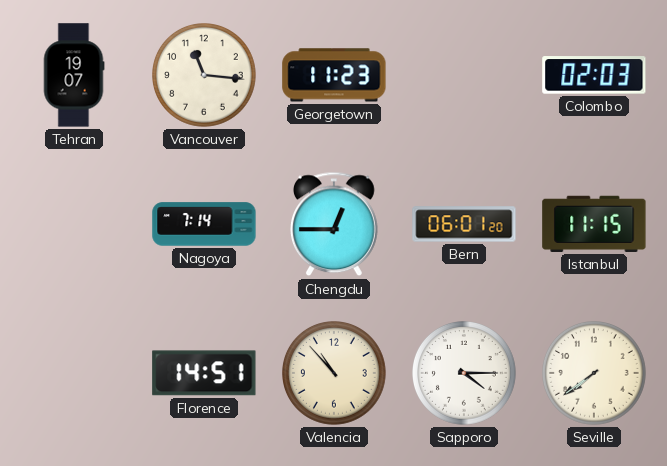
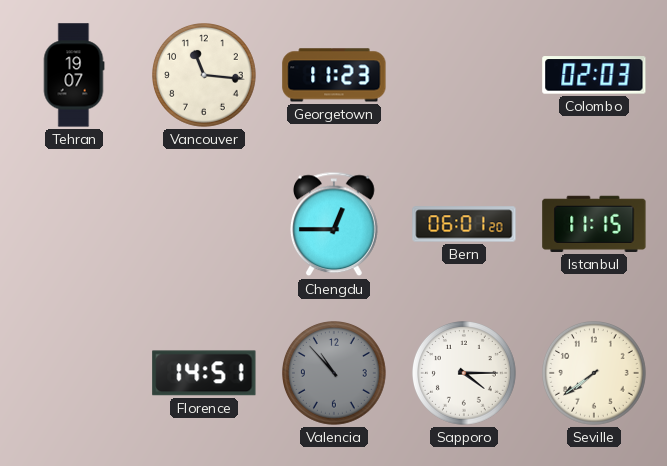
Nagoya: 7:14 -> none (204, 224)
Valencia dial: cream -> grey (335, 374)
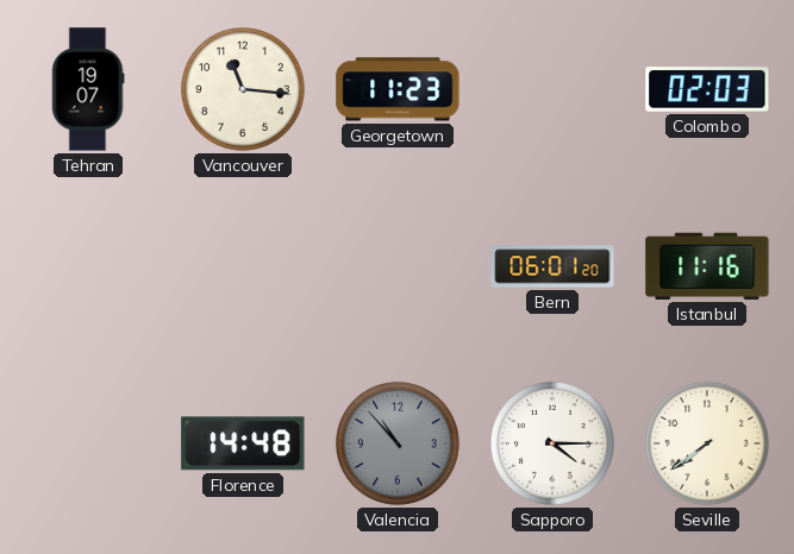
Chengdu: 12:45 -> none (335, 224)
Istanbul: 11:15 -> 11:16 (707, 266)
Florence: 14:51 -> 14:48 (243, 443)
